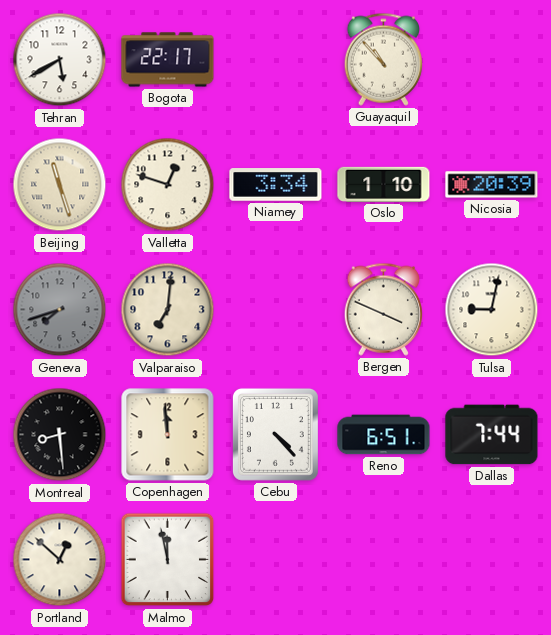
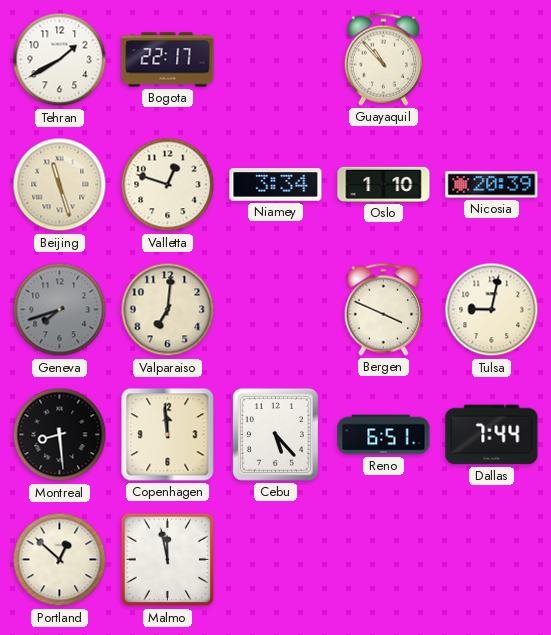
Tehran: 5:40 -> 1:40 (60, 60)
Cebu: 4:23 -> 5:23 (275, 434)
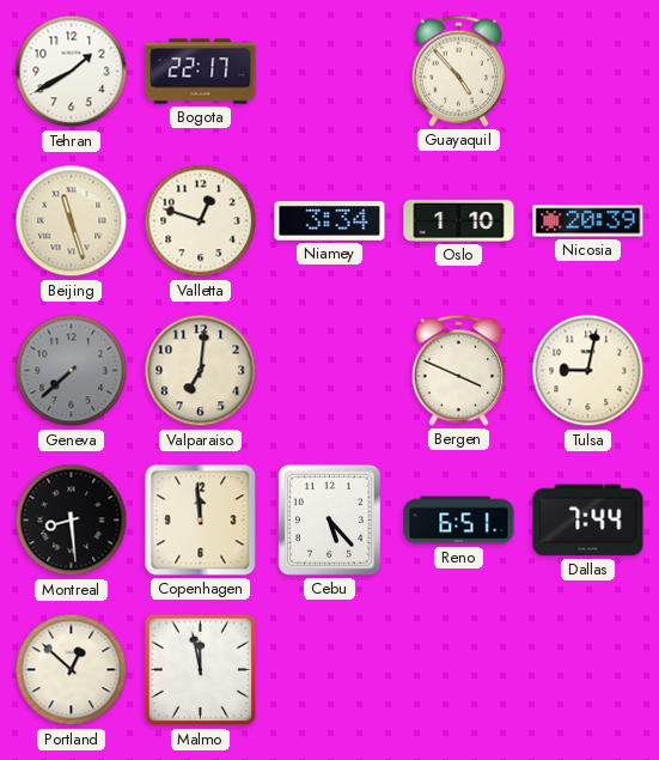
Guayaquil: 10:53 -> 4:53 (458, 71)
Geneva: 7:42 -> 7:38 (72, 371)
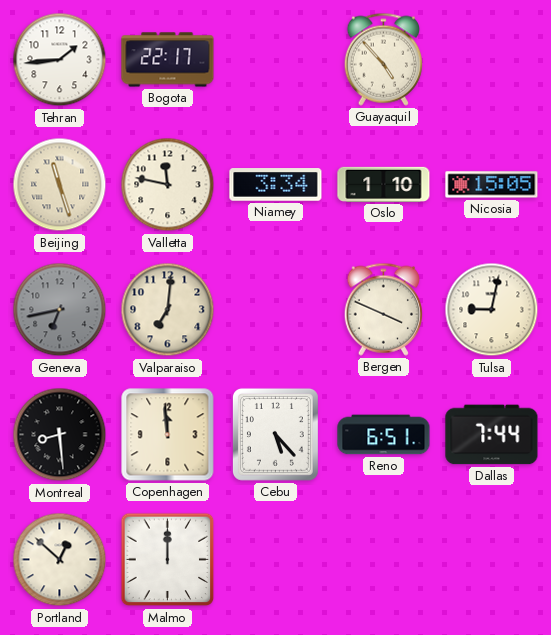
Tehran: 1:40 -> 1:44 (60, 60)
Valletta: 12:48 -> 11:47 (168, 185)
Nicosia: 20:39 -> 15:05 (492, 185)
Geneva: 7:38 -> 6:43 (60, 310)
Malmo: 11:58 -> 12:00 (168, 560)
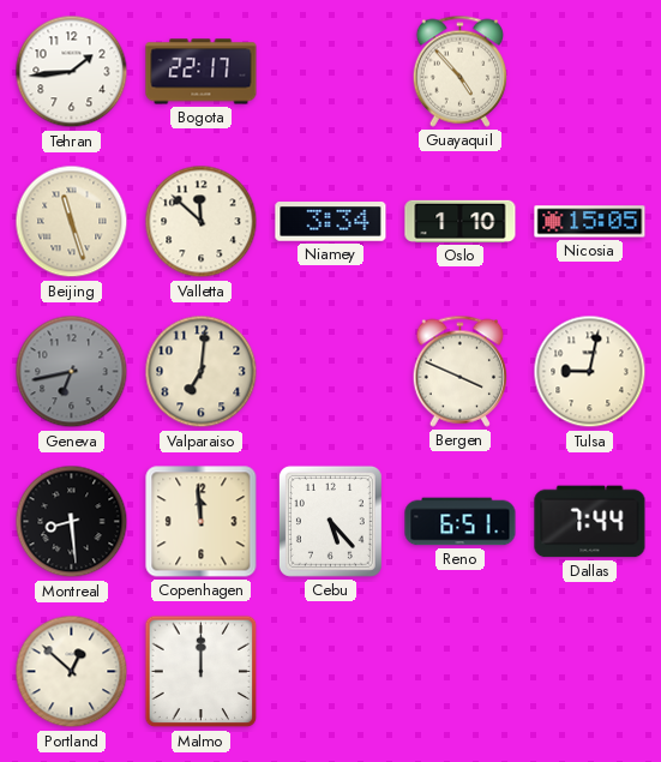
Valletta: 11:47 -> 11:52 (202, 222)
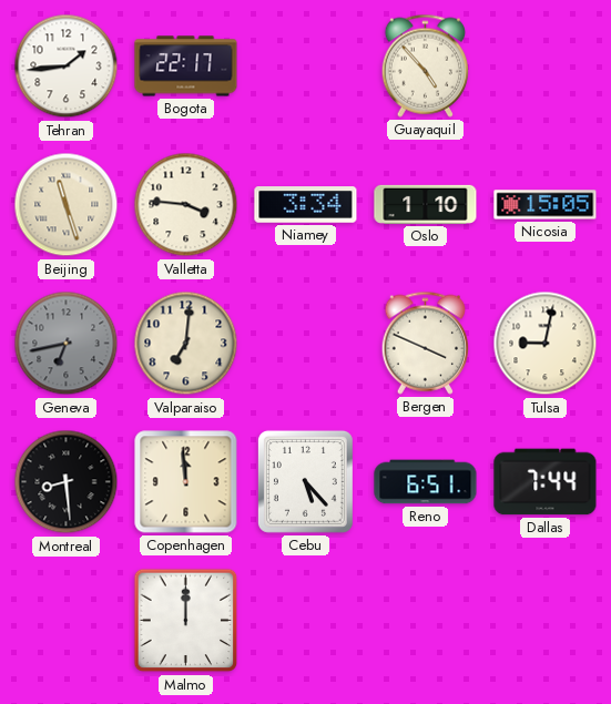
Valletta: 11:52 -> 3:46 (186, 205)
Portland: 12:52 -> none (72, 672)
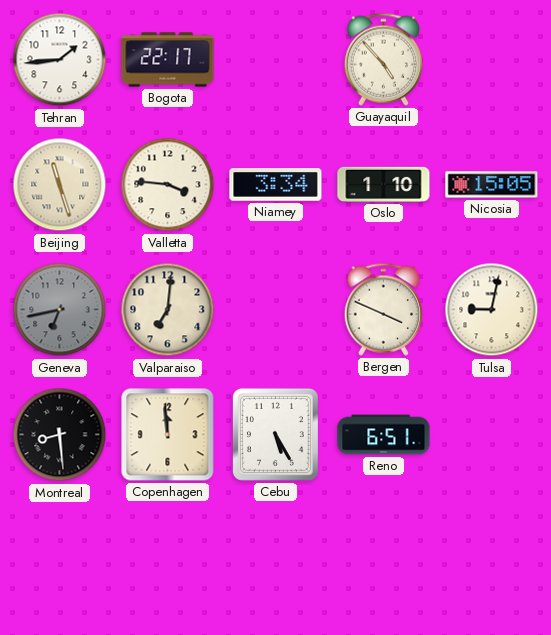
Cebu: 5:23 -> 5:25 (275, 434)
Dallas: 7:44 -> none (546, 482)
Malmo: 12:00 -> none (186, 621)
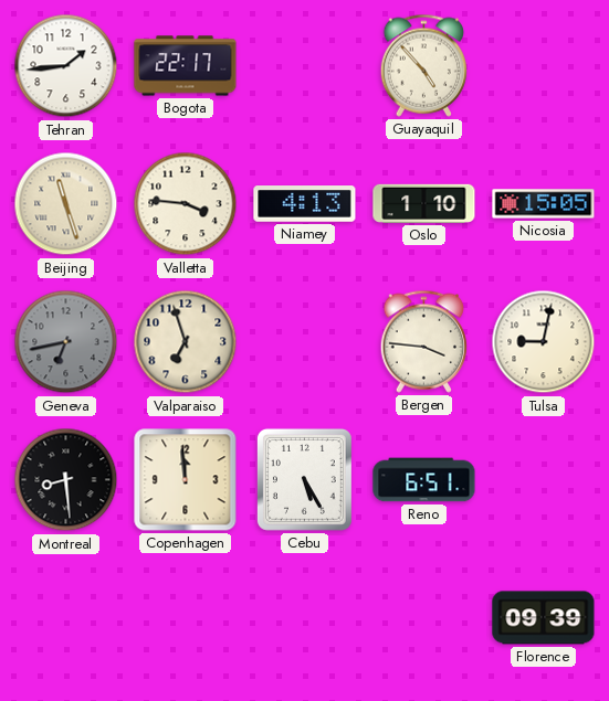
Niamey: 3:34 -> 4:13 (305, 204)
Valparaiso: 7:01 -> 6:57 (186, 342)
Bergen: 3:49 -> 3:46 (423, 341)
Florence: none -> 09:39 (544, 618)
